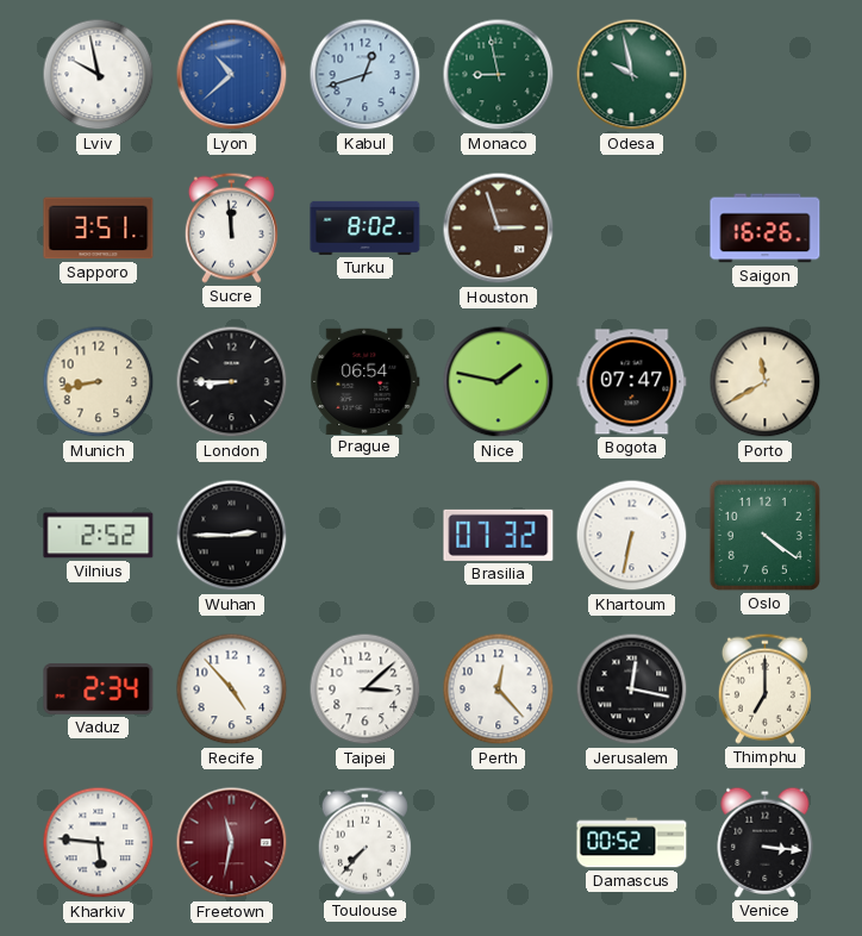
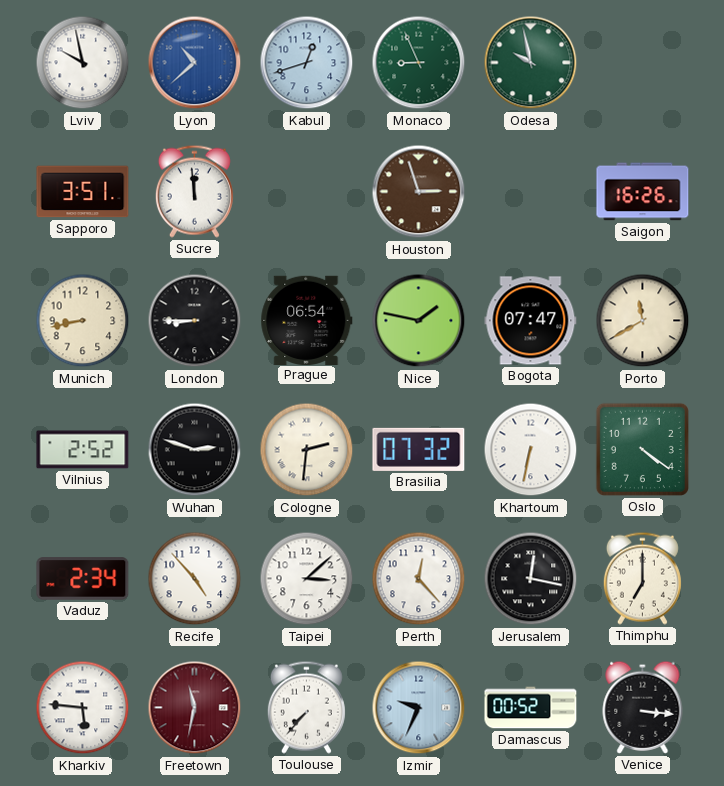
Monaco: 8:58 -> 8:56 (419, 63)
Turku: 8:02 -> none (366, 227)
Wuhan: 2:45 -> 2:48 (195, 450)
Cologne: none -> 2:31 (307, 450)
Izmir: none -> 9:34 (419, 708)
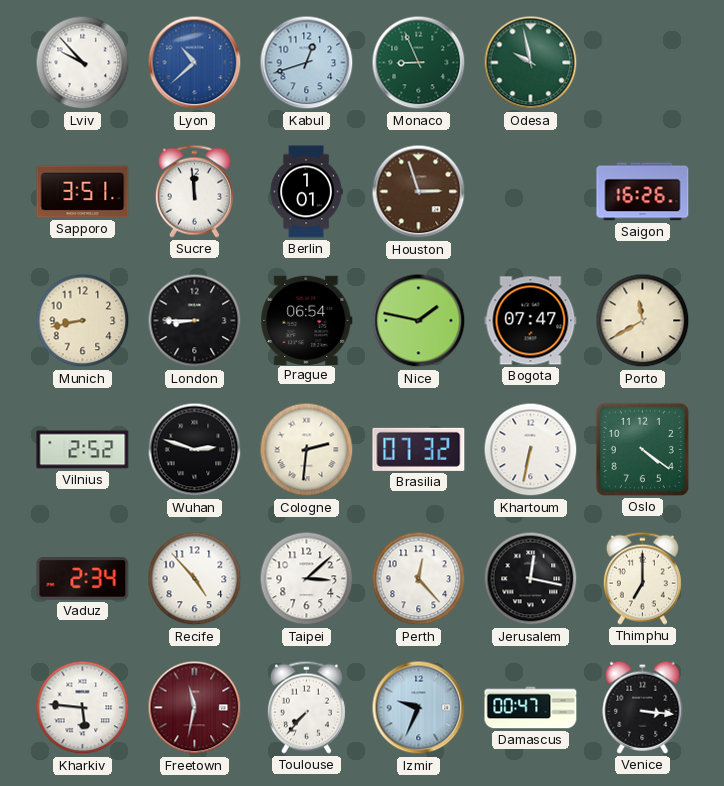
Lviv: 9:58 -> 9:53 (83, 63)
Berlin: none -> 1:01 (306, 192)
Damascus: 00:52 -> 00:47 (531, 708)
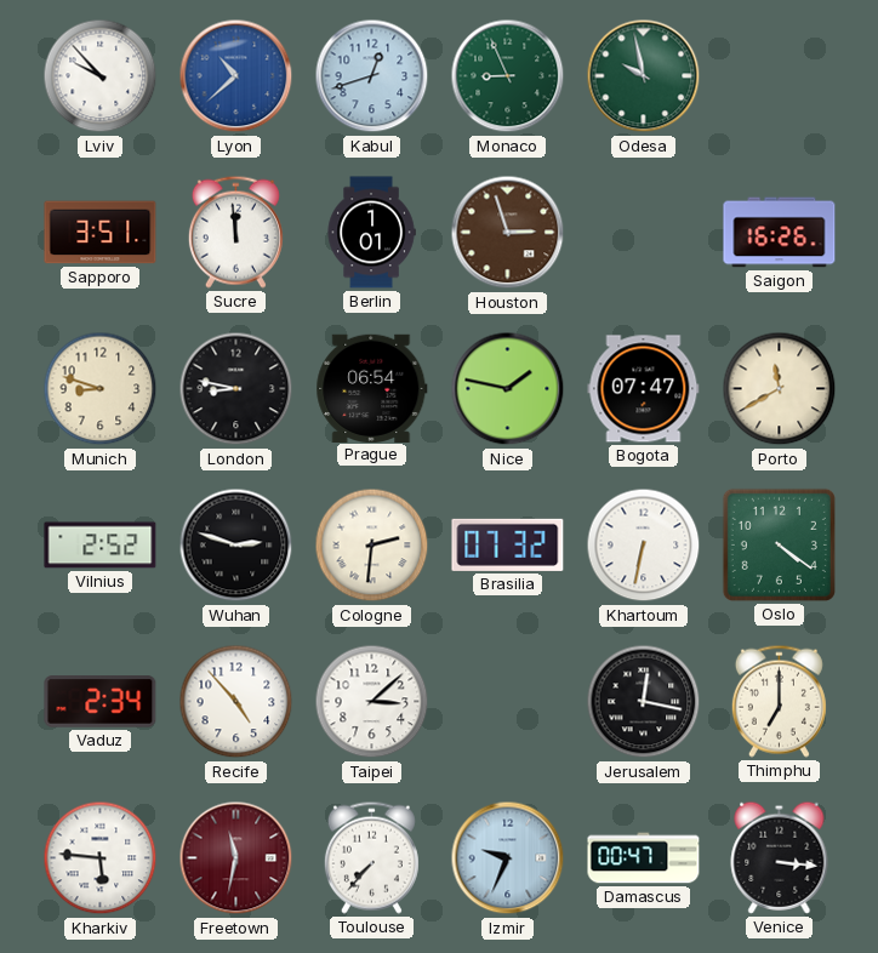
Munich: 8:43 -> 8:48 (101, 389)
London: 8:45 -> 8:47 (236, 389)
Perth: 12:23 -> none (419, 579)
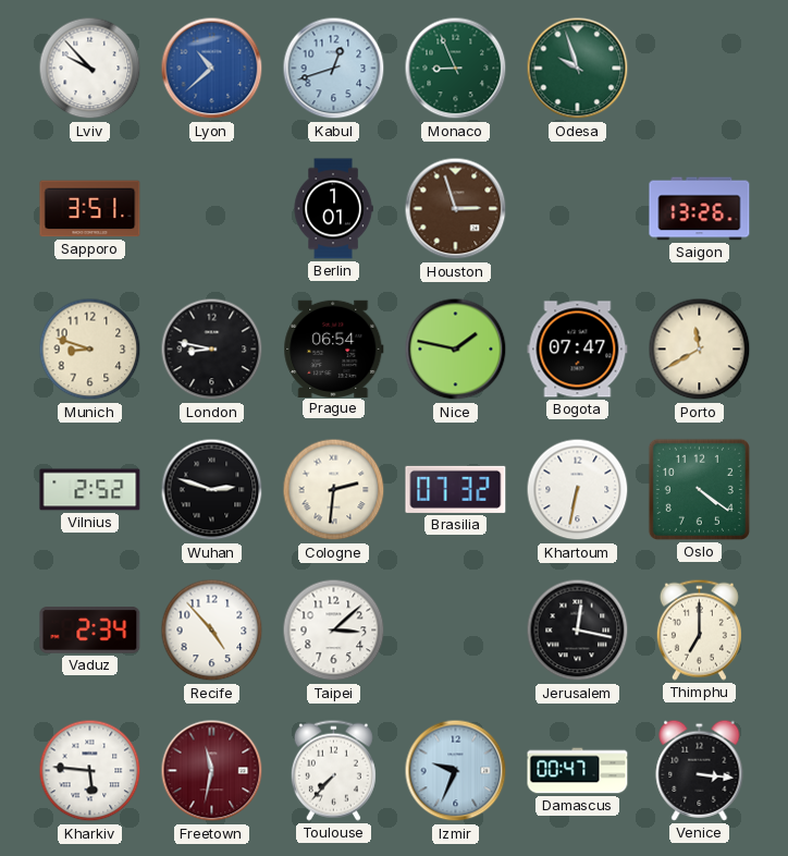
Odesa: 9:58 -> 9:57 (578, 69)
Sucre: 11:59 -> none (235, 232)
Saigon: 16:26 -> 13:26 (700, 209)
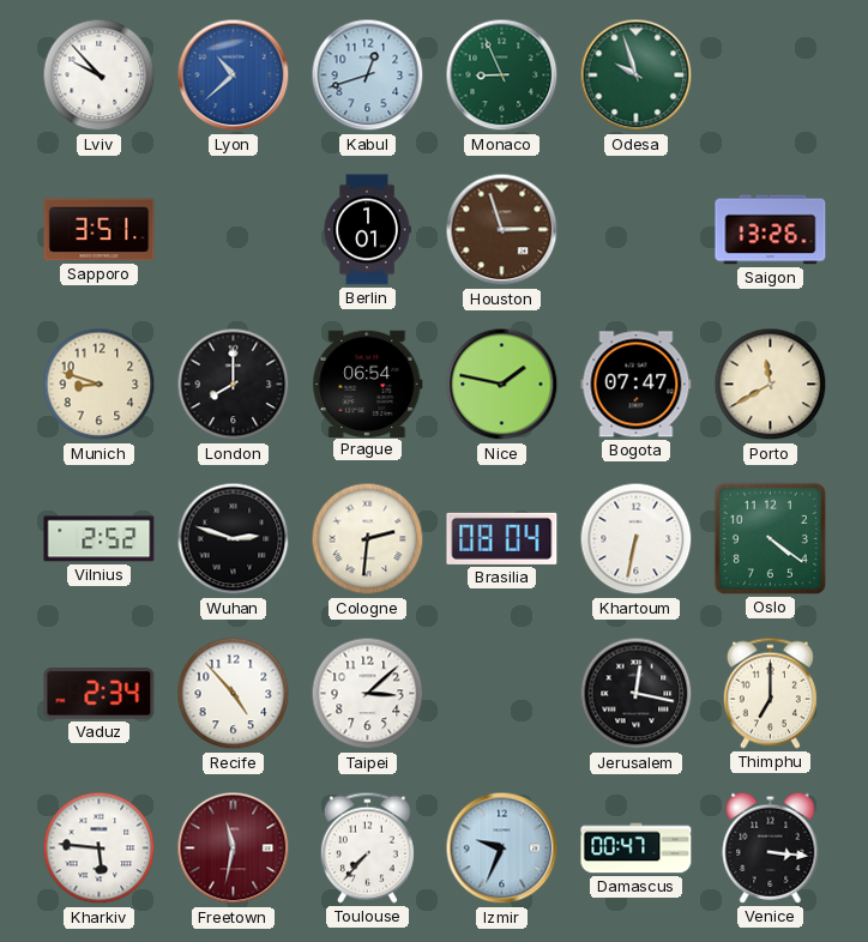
London: 8:47 -> 8:00 (234, 385)
Brasilia: 07:32 -> 08:04 (502, 538)
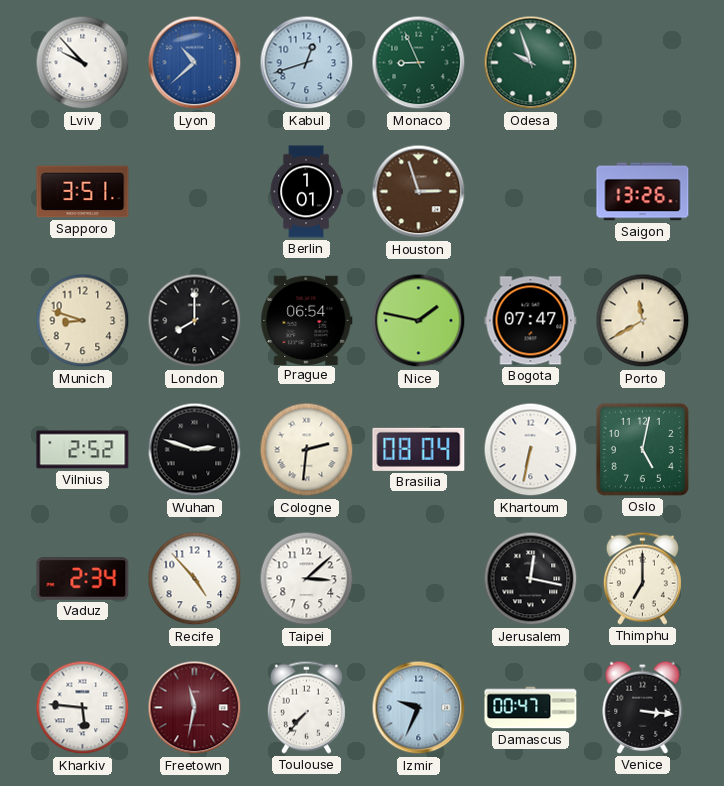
Oslo: 4:21 -> 5:02 (642, 449)
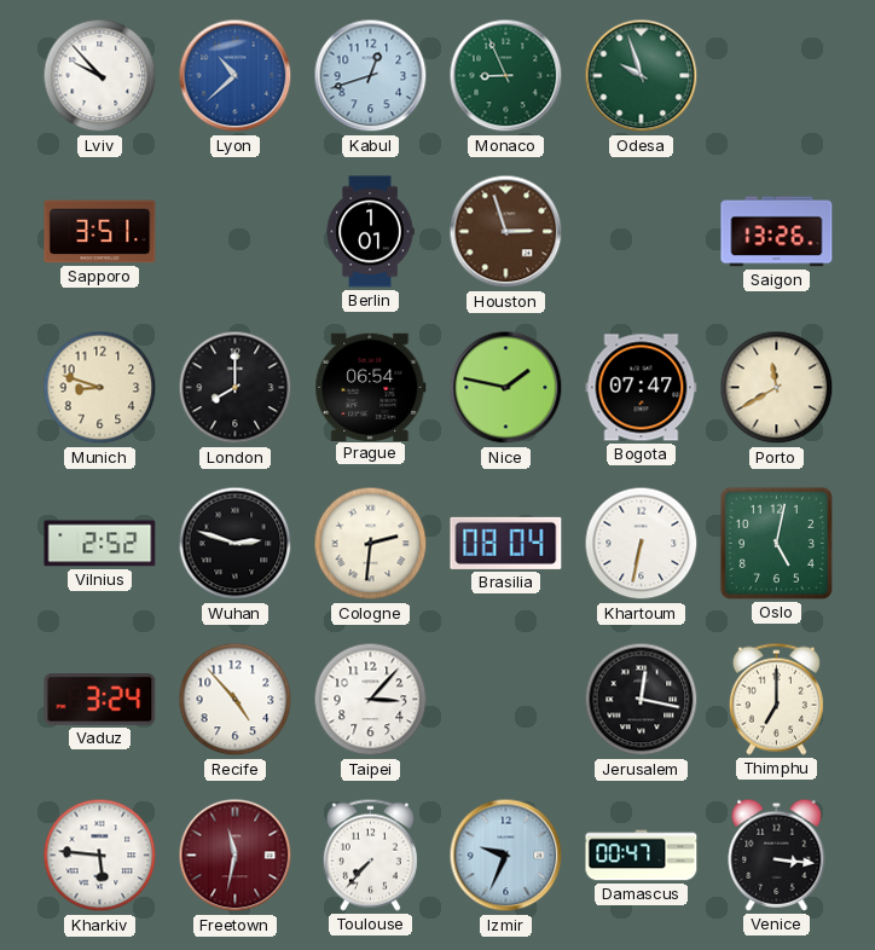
Vaduz: 2:34 -> 3:24 (100, 700)
Taipei: 3:08 -> 3:07 (371, 700)
